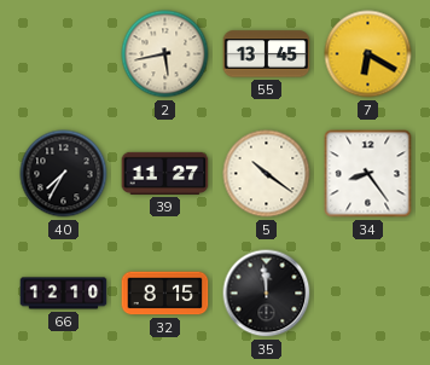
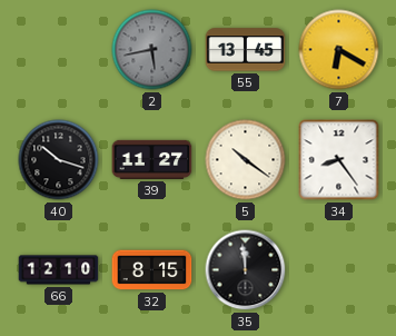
2 dial: cream -> grey (152, 50)
40: 7:35 -> 10:18 (59, 160)
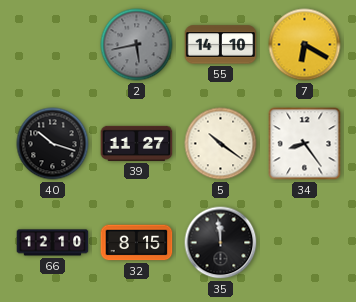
55: 13:45 -> 14:10 (221, 45)
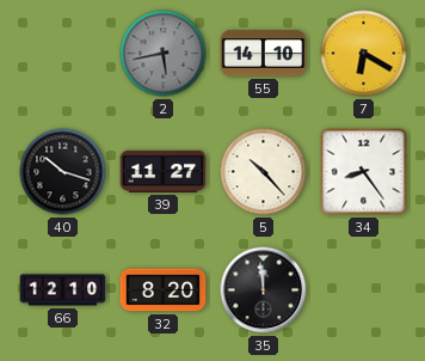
5: 10:21 -> 10:23 (264, 172)
32: 8:15 -> 8:20 (164, 290)
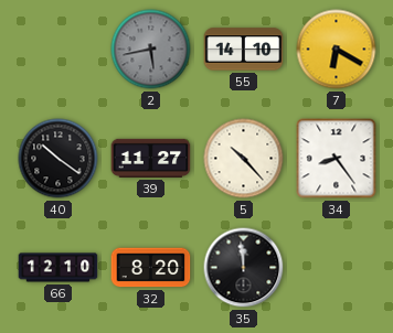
40: 10:18 -> 10:21 (59, 159)
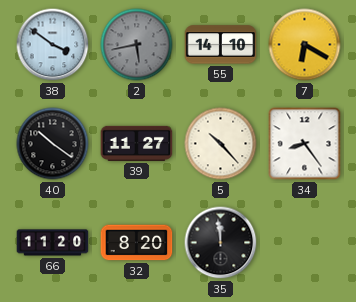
38: none -> 3:51 (53, 45)
66: 12:10 -> 11:20 (53, 243)
